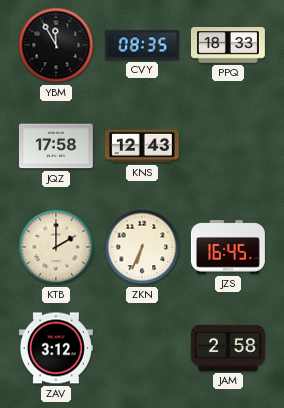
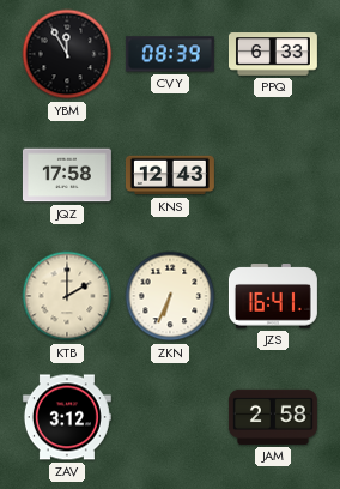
CVY: 08:35 -> 08:39 (170, 54)
PPQ: 18:33 -> 6:33 (273, 54)
JZS: 16:45 -> 16:41 (273, 296)
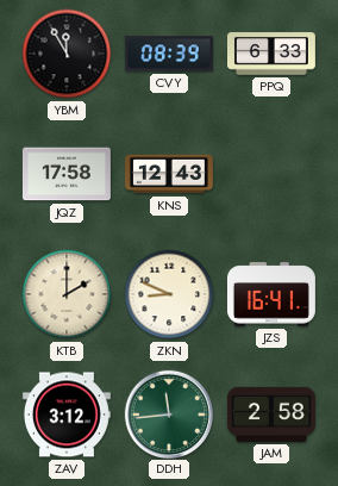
ZKN: 6:34 -> 8:49 (169, 294)
DDH: none -> 11:44 (168, 413)
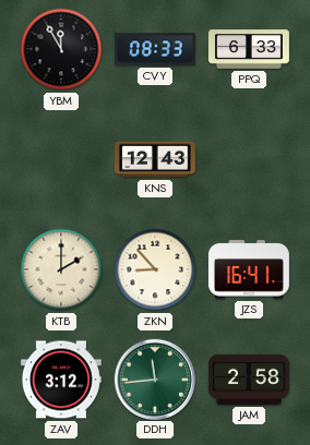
CVY: 08:39 -> 08:33 (155, 49)
JQZ: 17:58 -> none (67, 174)
ZKN: 8:49 -> 8:53 (155, 269)
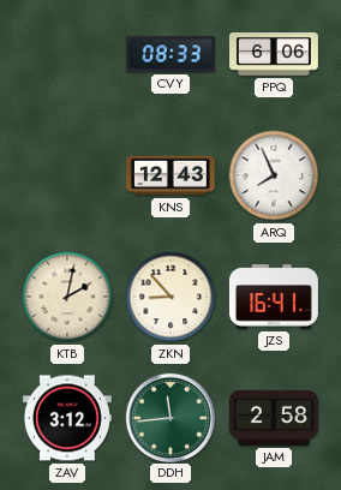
YBM: 11:55 -> none (61, 49)
PPQ: 6:33 -> 6:06 (274, 54)
ARQ: none -> 7:56 (274, 175)
KTB: 2:00 -> 2:02 (67, 297)
